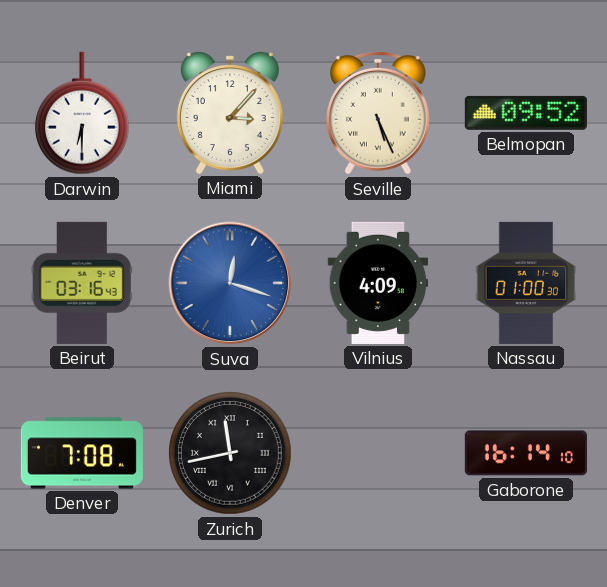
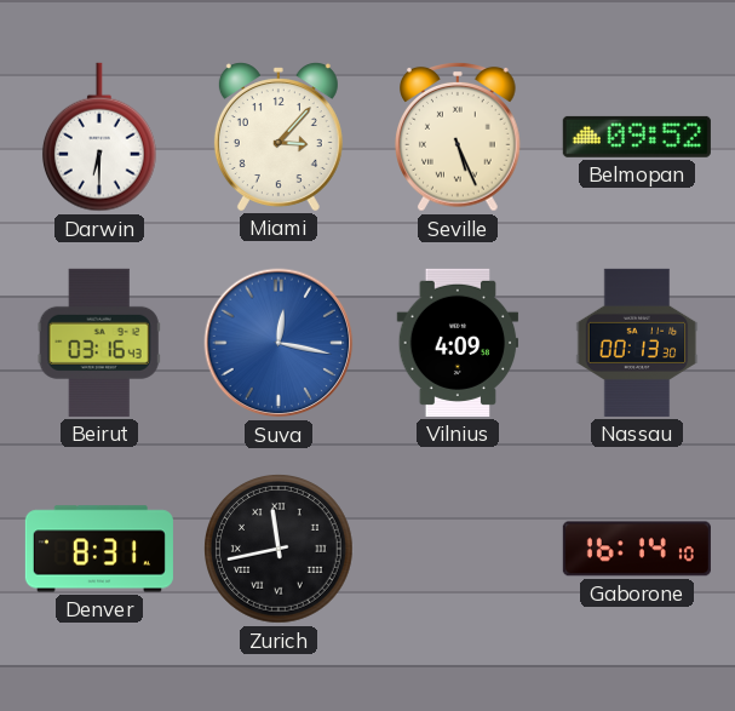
Suva: 12:18 -> 12:17 (279, 343)
Nassau: 01:00 -> 00:13 (637, 343)
Denver: 7:08 -> 8:31 (99, 549)
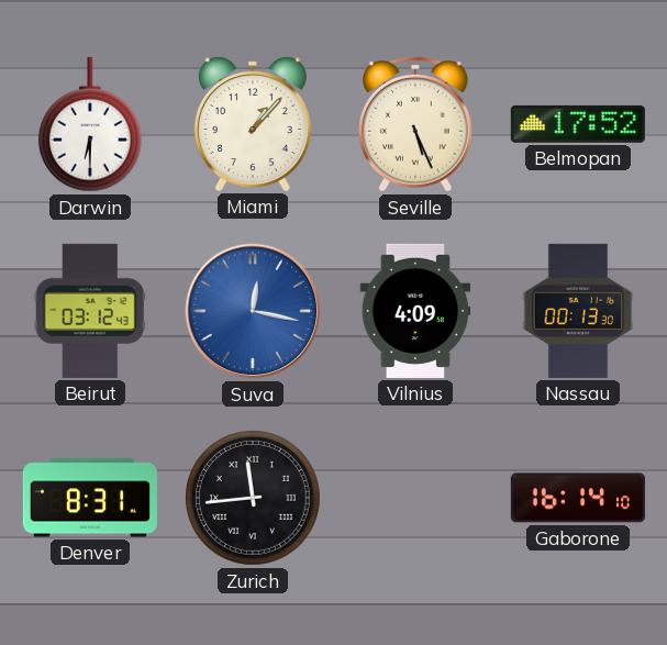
Miami: 3:07 -> 1:07 (253, 124)
Belmopan: 09:52 -> 17:52 (578, 124)
Beirut: 03:16 -> 03:12 (90, 311)
Zurich: 11:43 -> 11:44 (254, 499)
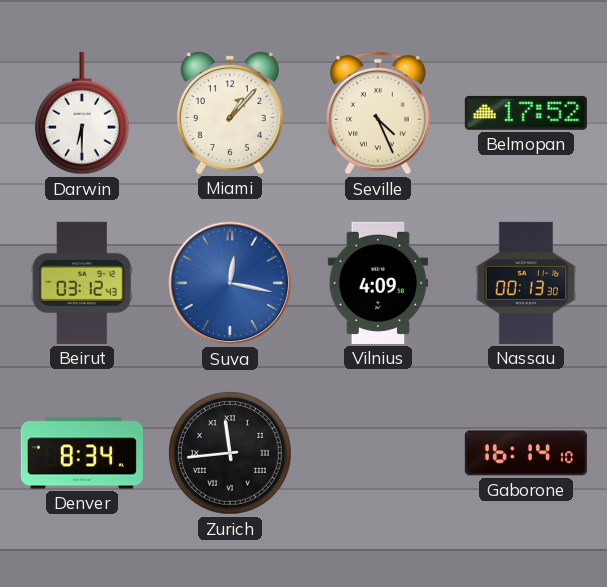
Seville: 5:26 -> 4:26 (379, 114)
Denver: 8:31 -> 8:34 (82, 453)
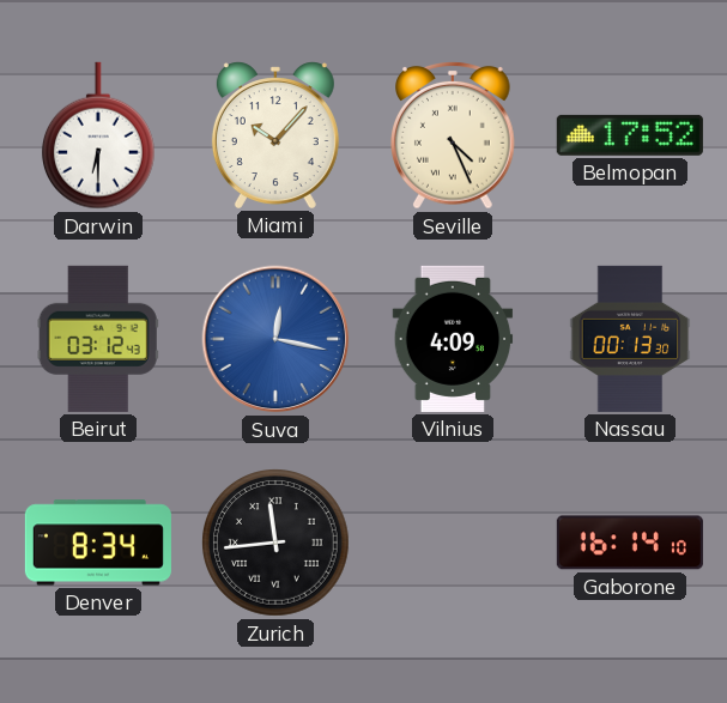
Miami: 1:07 -> 10:07 (275, 135)
